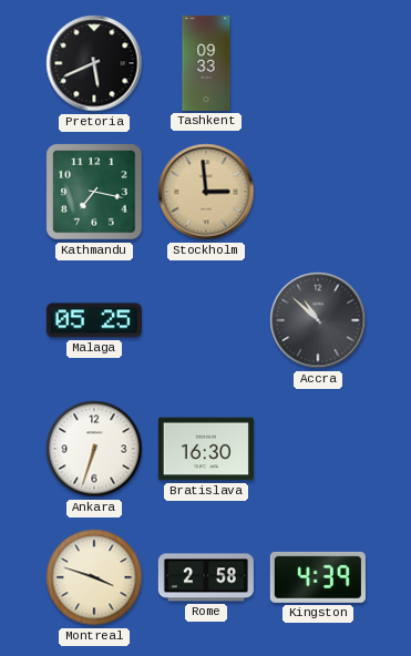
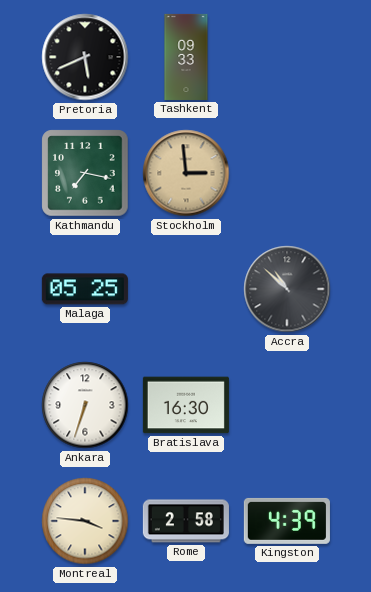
Montreal: 3:48 -> 3:46 (85, 521)
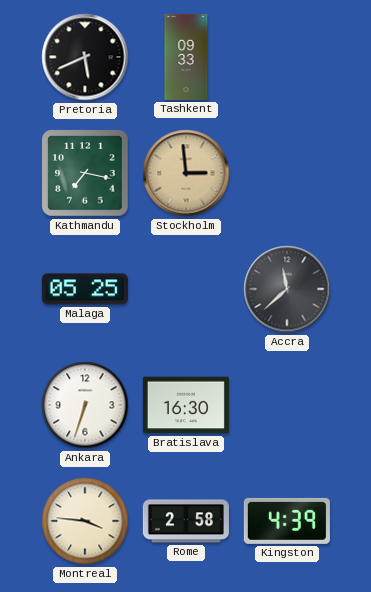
Accra: 10:52 -> 11:38 (287, 289)
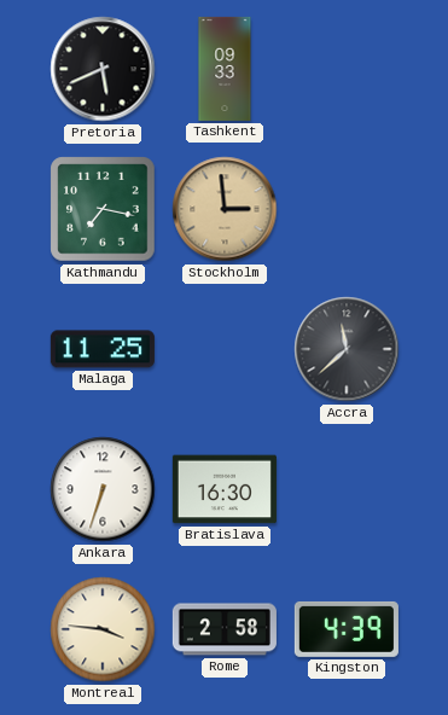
Malaga: 05:25 -> 11:25 (103, 349)
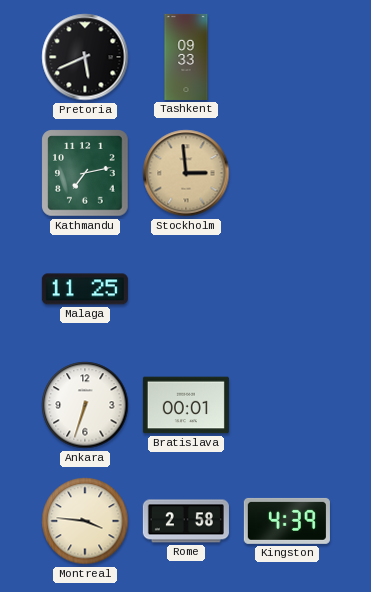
Kathmandu: 7:17 -> 7:13 (85, 173)
Accra: 11:38 -> none (347, 349)
Bratislava: 16:30 -> 00:01 (186, 405)
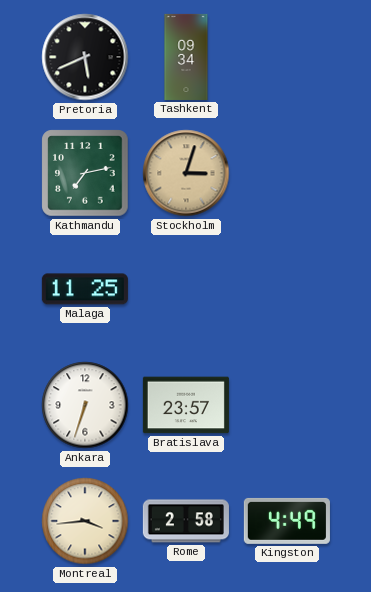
Tashkent: 09:33 -> 09:34 (186, 57)
Stockholm: 2:59 -> 3:03 (186, 173)
Bratislava: 00:01 -> 23:57 (186, 405)
Montreal: 3:46 -> 3:44 (85, 521)
Kingston: 4:39 -> 4:49 (287, 521)
